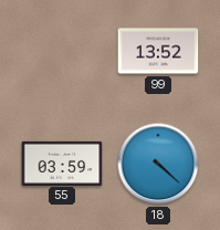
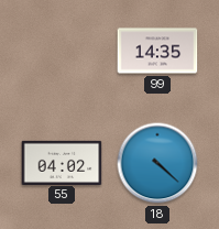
99: 13:52 -> 14:35 (157, 51)
55: 03:59 -> 04:02 (62, 162)
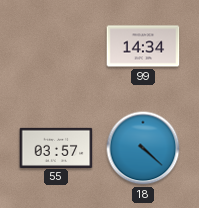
99: 14:35 -> 14:34 (143, 46)
55: 04:02 -> 03:57 (56, 147)
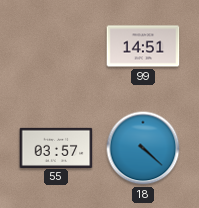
99: 14:34 -> 14:51 (143, 46)
